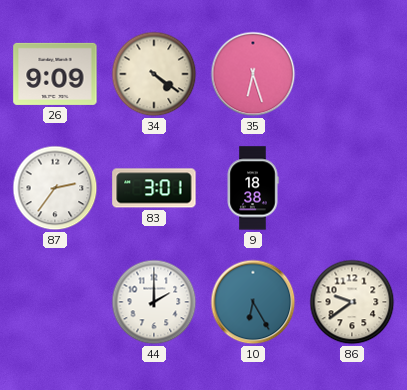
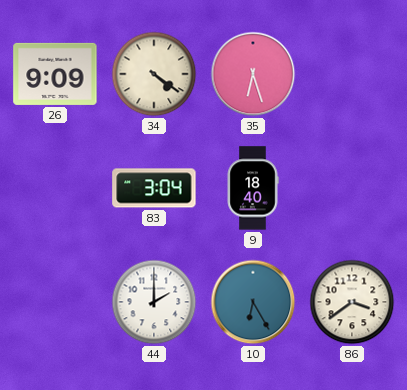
87: 2:36 -> none (55, 188)
83: 3:01 -> 3:04 (154, 188)
9: 18:38 -> 18:40 (253, 188)
86: 9:39 -> 3:39 (352, 302)
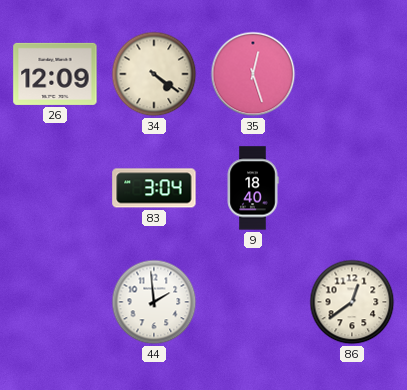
26: 9:09 -> 12:09 (55, 74)
35: 6:27 -> 12:27 (253, 74)
44: 2:00 -> 1:59 (154, 302)
10: 6:25 -> none (253, 302)
86: 3:39 -> 12:39 (352, 302)
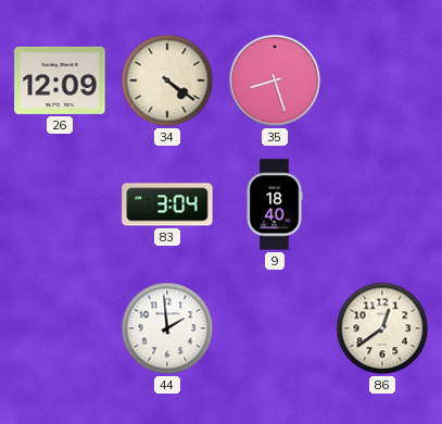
35: 12:27 -> 8:27 (275, 80)
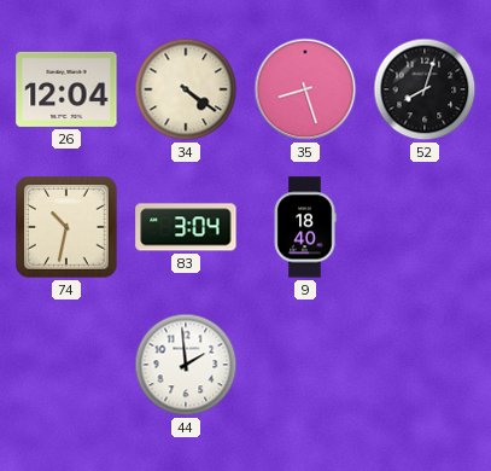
26: 12:09 -> 12:04 (66, 89)
52: none -> 8:03 (425, 89)
74: none -> 10:32 (66, 227)
86: 12:39 -> none (382, 328)
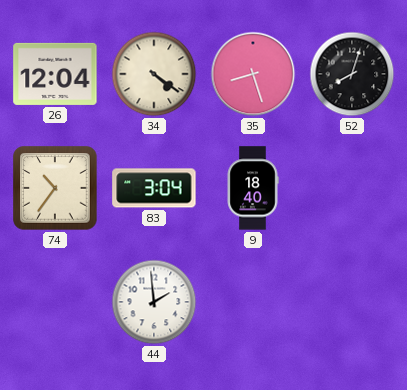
74: 10:32 -> 10:36 (55, 188)
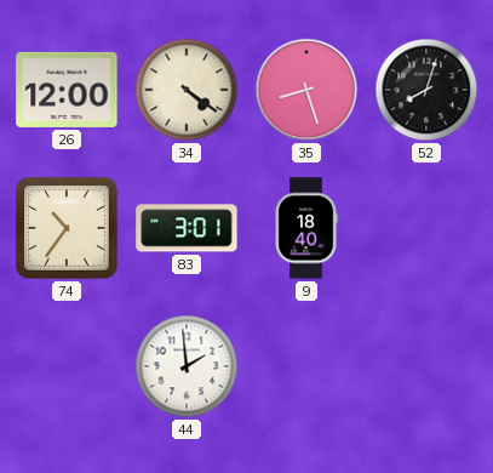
26: 12:04 -> 12:00 (67, 90)
83: 3:04 -> 3:01 (187, 228)
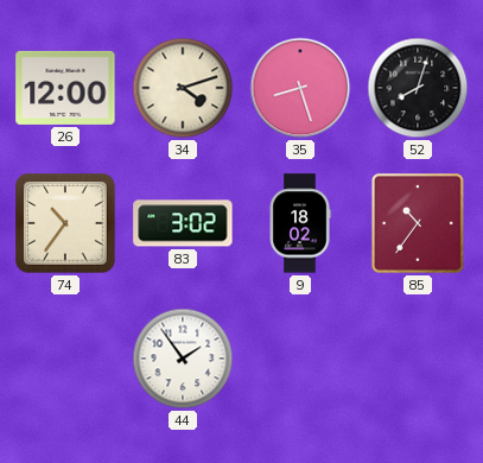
34: 4:21 -> 4:12 (183, 88)
83: 3:01 -> 3:02 (183, 223)
9: 18:40 -> 18:02 (300, 223)
85: none -> 10:36 (418, 224)
44: 1:59 -> 1:54 (183, 359)
